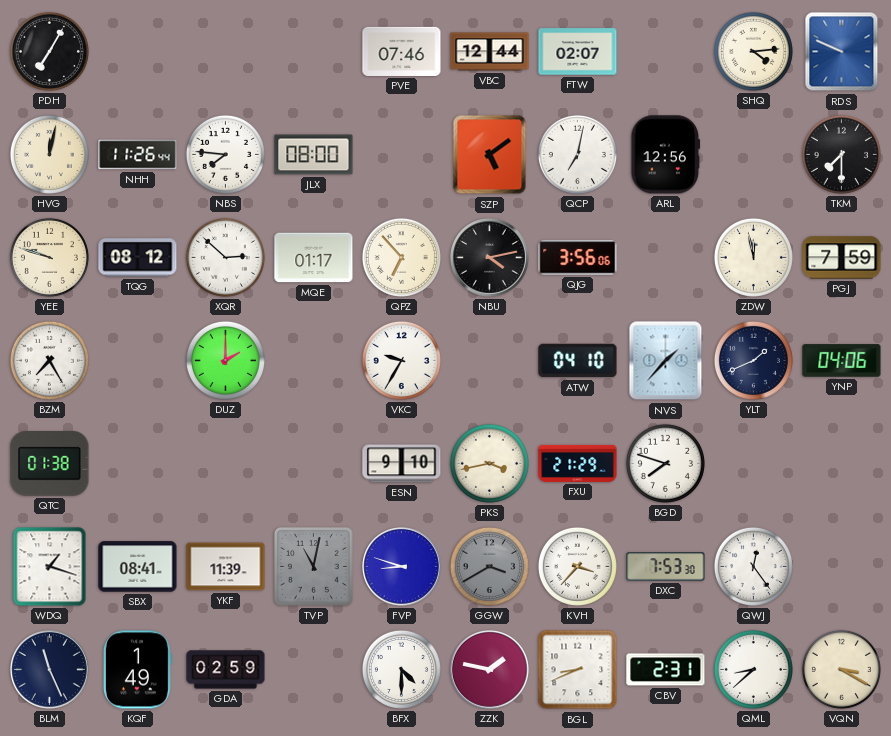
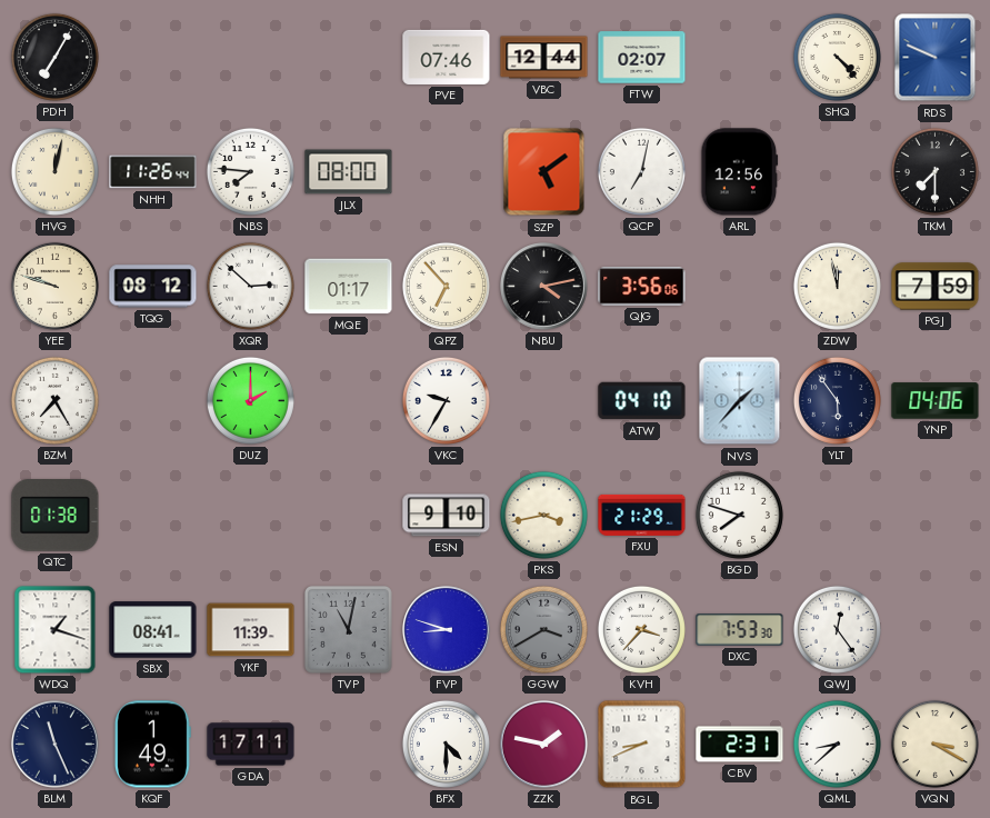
SHQ: 4:14 -> 4:23 (837, 57)
YLT: 1:41 -> 5:54 (837, 400)
GDA: 02:59 -> 17:11 (251, 745)
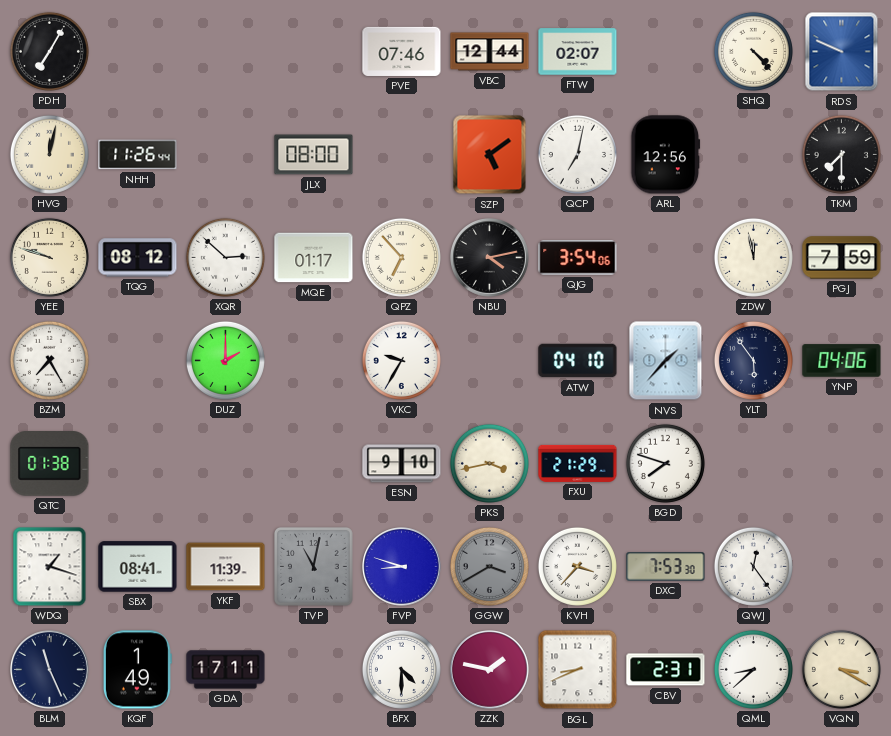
NBS: 7:46 -> none (250, 171)
QJG: 3:56 -> 3:54 (578, 258)
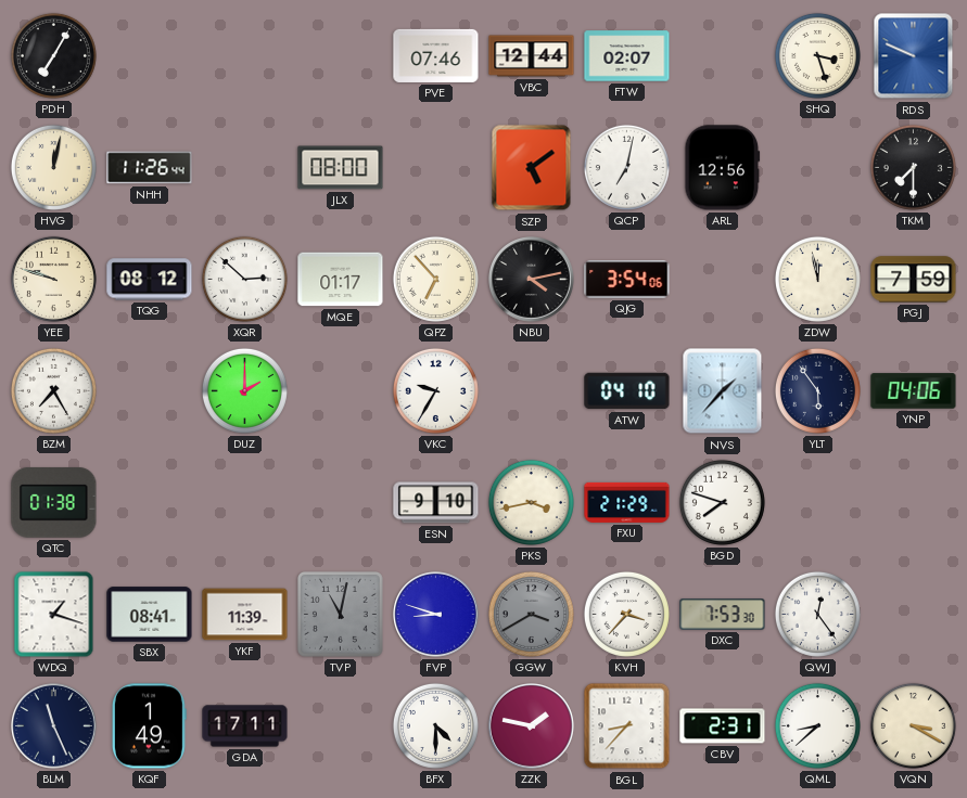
SHQ: 4:23 -> 3:27 (817, 55)
BGL: 8:41 -> 8:37 (627, 726)
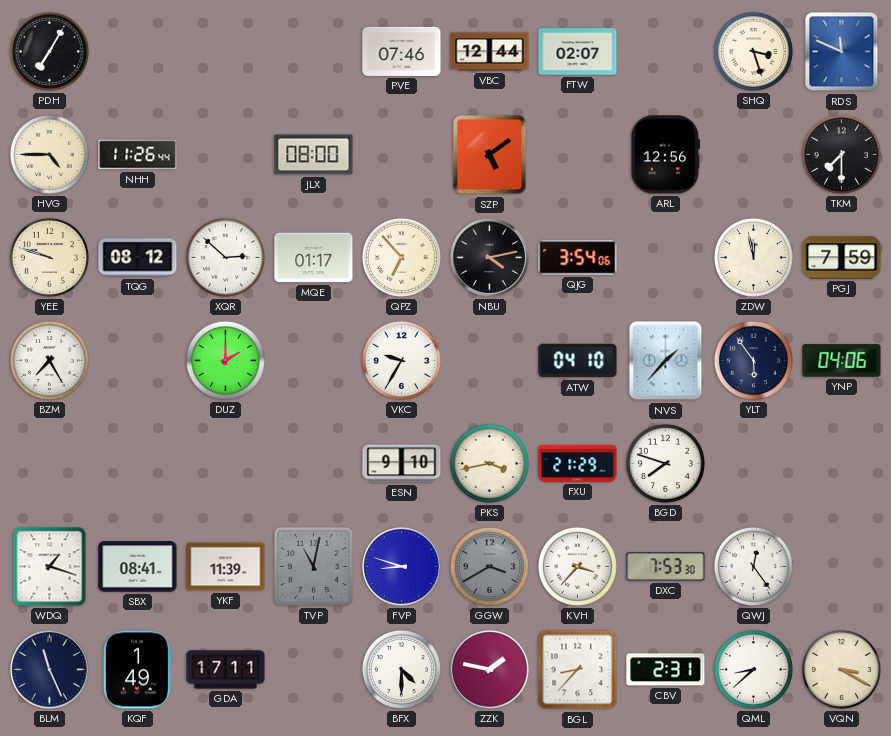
RDS: 9:49 -> 11:49 (842, 52)
HVG: 12:02 -> 4:45 (49, 154)
QCP: 7:02 -> none (626, 167)
QTC: 01:38 -> none (54, 503)
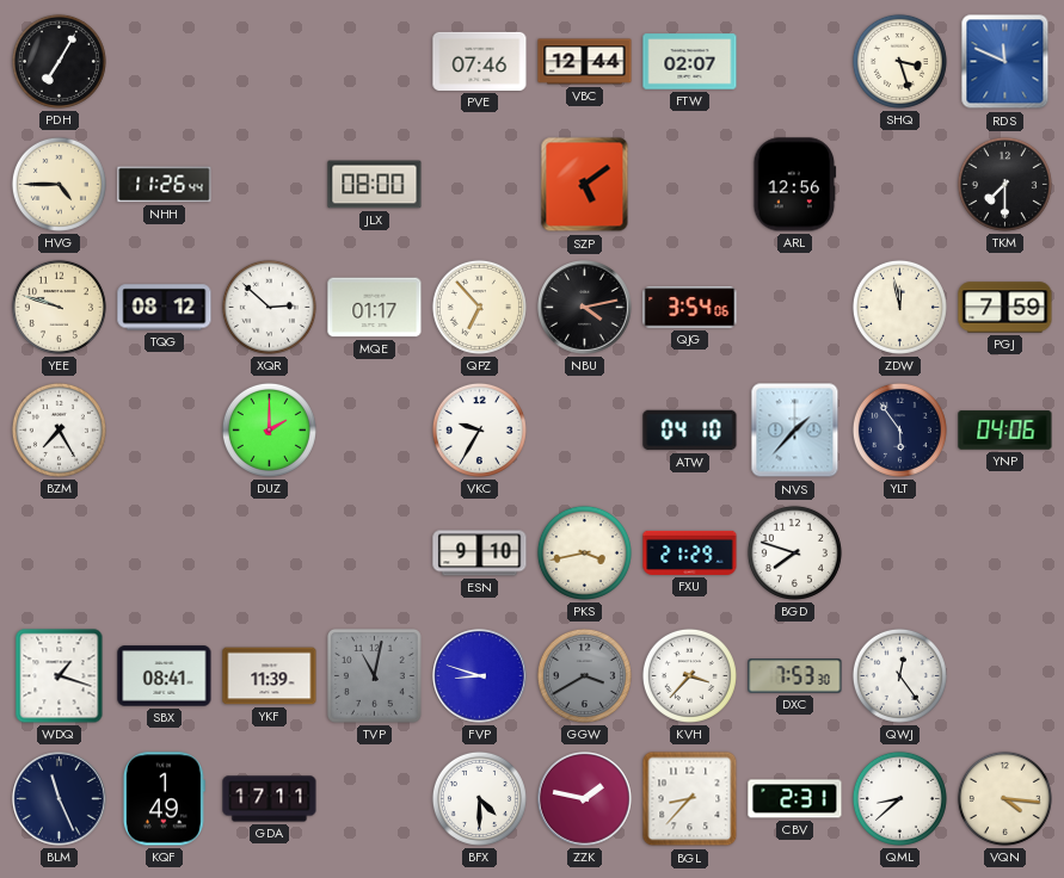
VQN: 3:20 -> 4:16 (1004, 798)
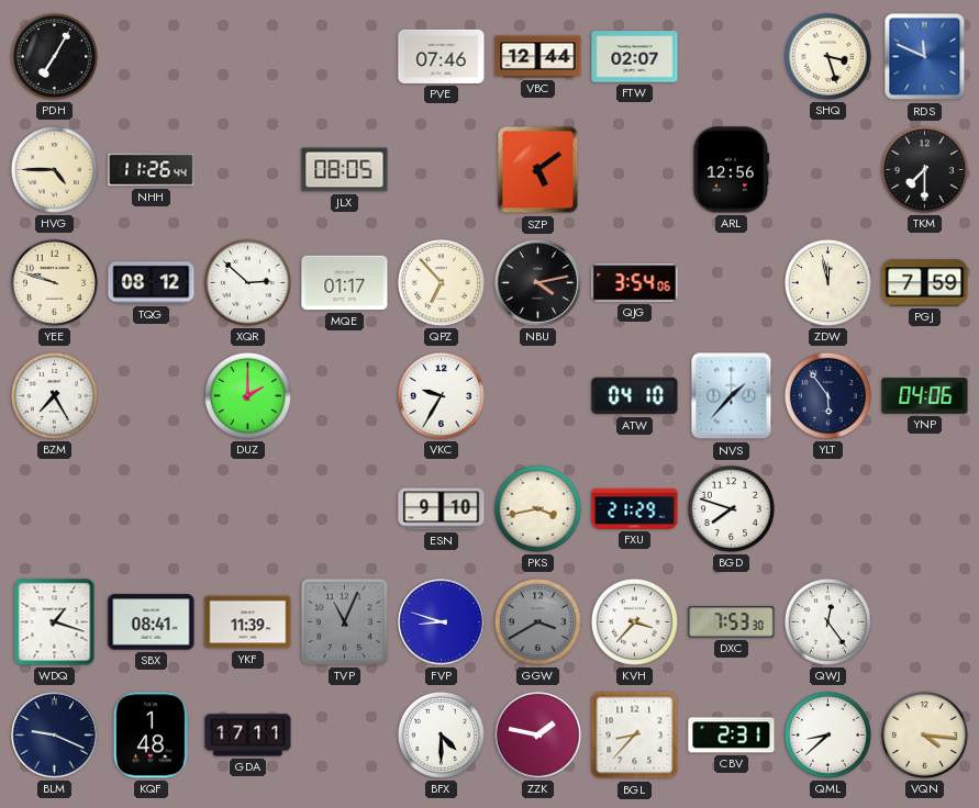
JLX: 08:00 -> 08:05 (345, 170)
TVP: 11:02 -> 11:04 (344, 621)
BLM: 11:26 -> 9:19 (55, 736)
KQF: 1:49 -> 1:48 (151, 736)
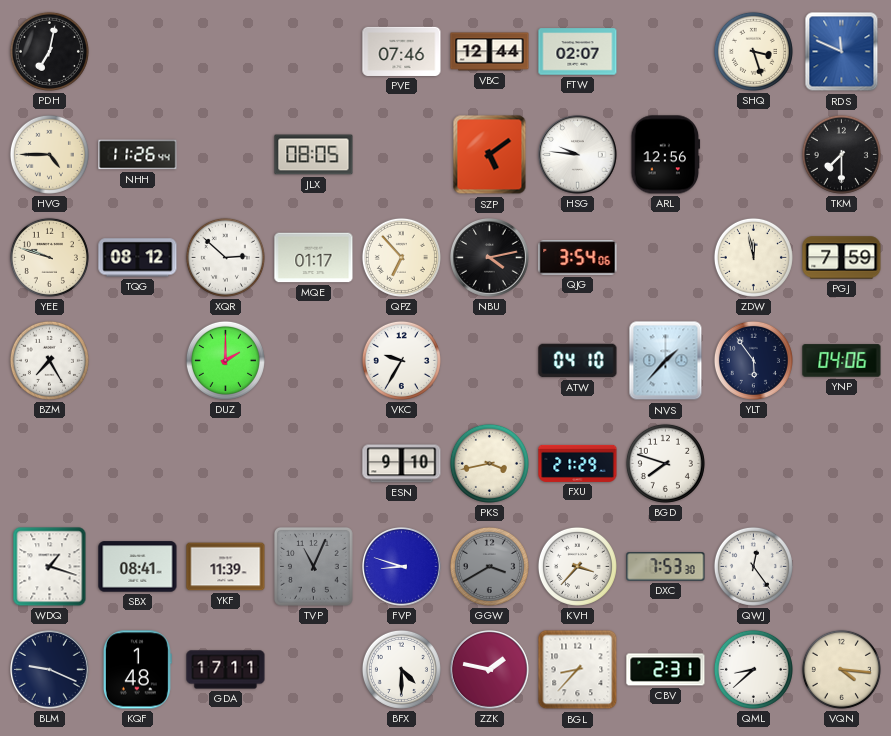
PDH: 7:05 -> 7:02 (49, 51)
HSG: none -> 9:46 (578, 155)
